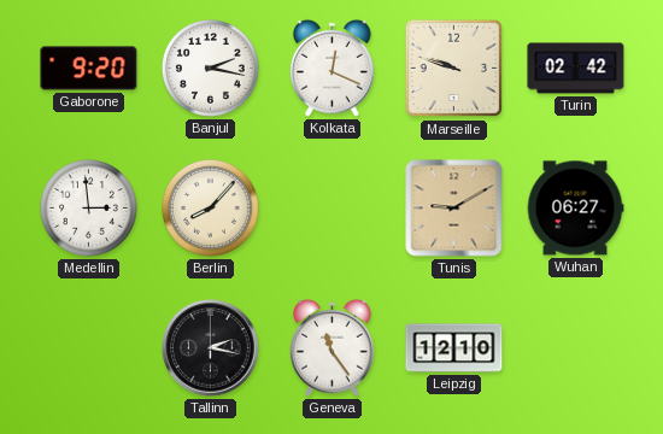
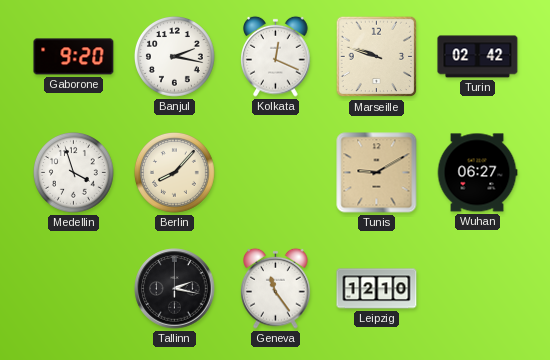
Medellin: 2:59 -> 3:57 (73, 172)
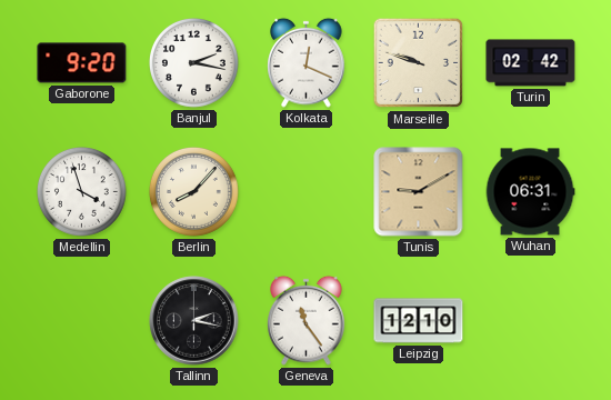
Wuhan: 06:27 -> 06:31 (530, 192)
